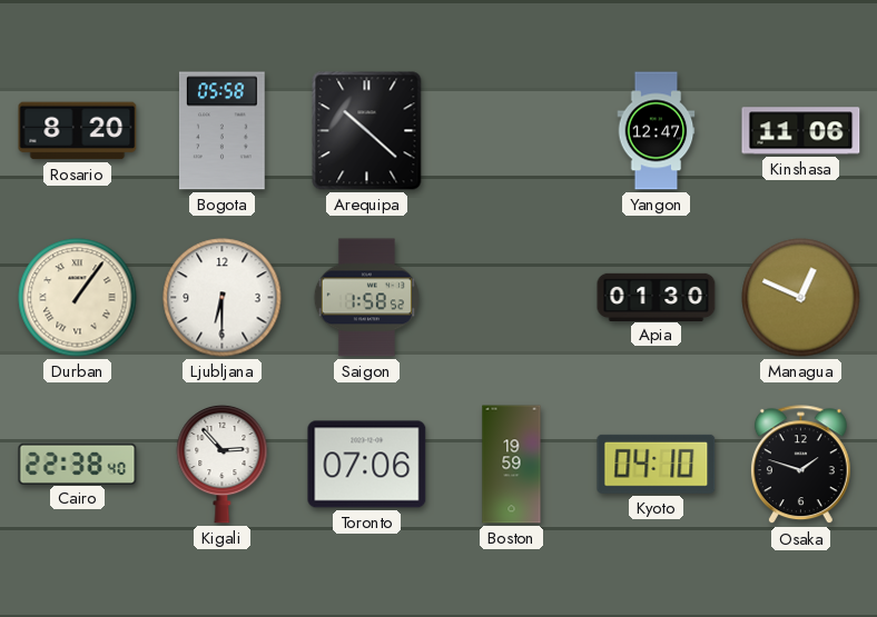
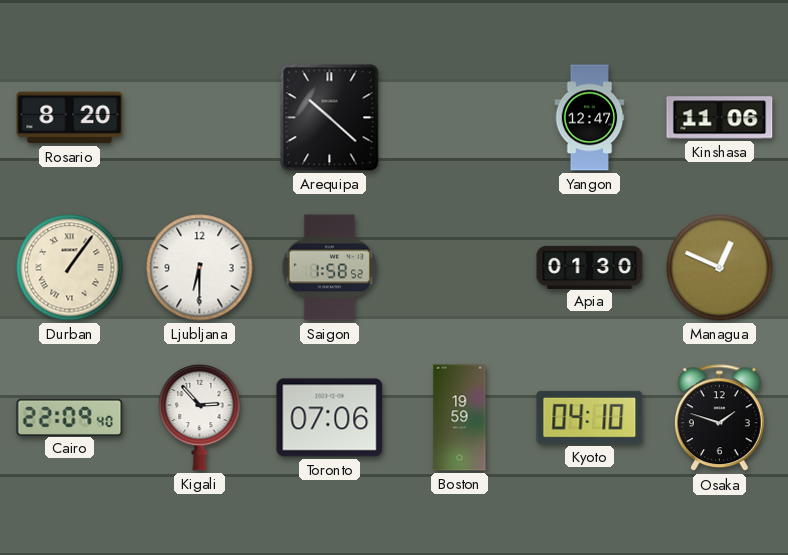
Bogota: 05:58 -> none (221, 131)
Cairo: 22:38 -> 22:09 (70, 417)
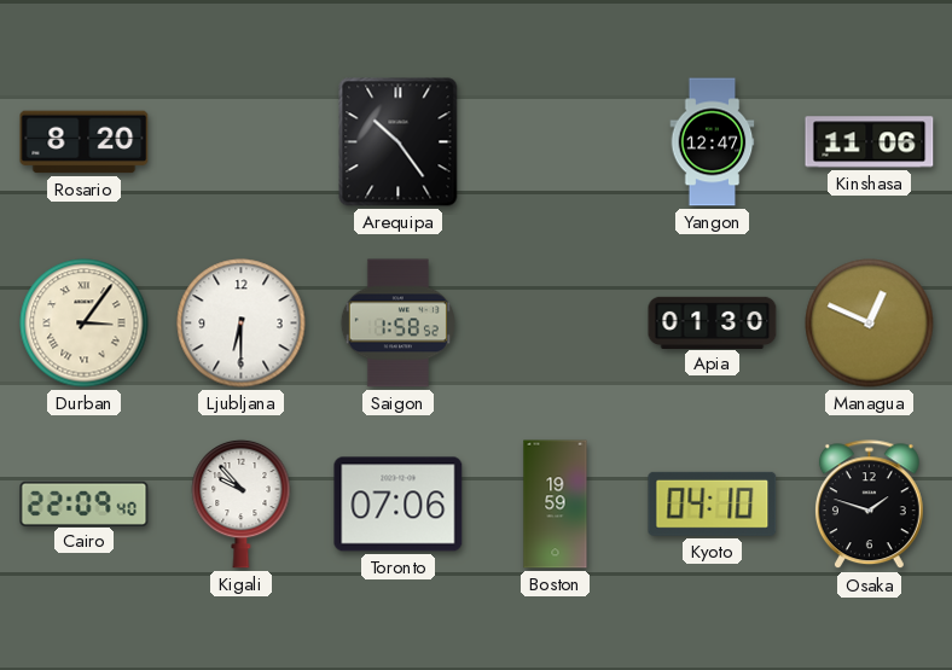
Arequipa: 10:22 -> 10:24 (399, 142)
Durban: 1:06 -> 3:06 (85, 324)
Kigali: 2:53 -> 9:53 (242, 503)
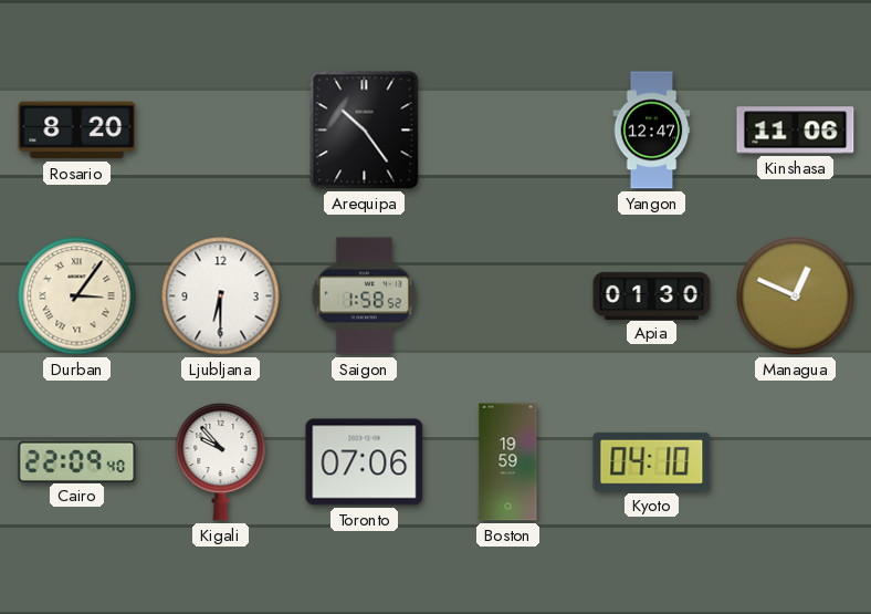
Osaka: 1:48 -> none (869, 505)
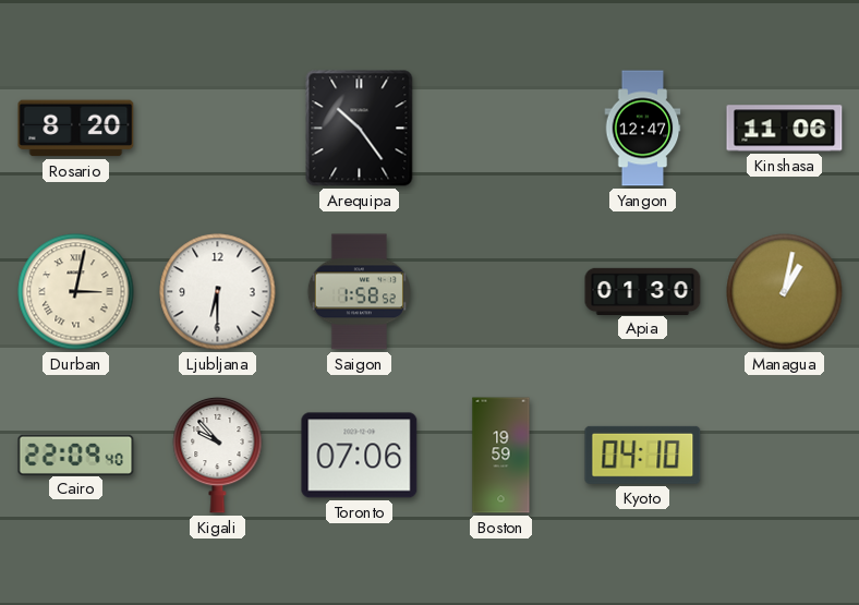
Durban: 3:06 -> 3:02 (76, 292)
Managua: 12:49 -> 1:02 (785, 292)
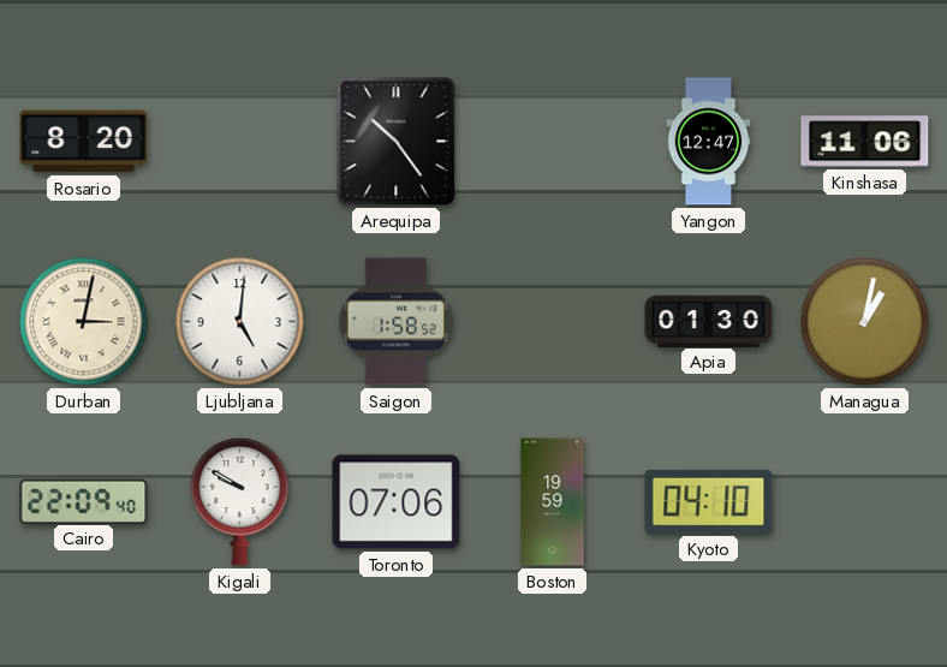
Ljubljana: 6:30 -> 5:01 (240, 322)
Kigali: 9:53 -> 9:50 (240, 501)
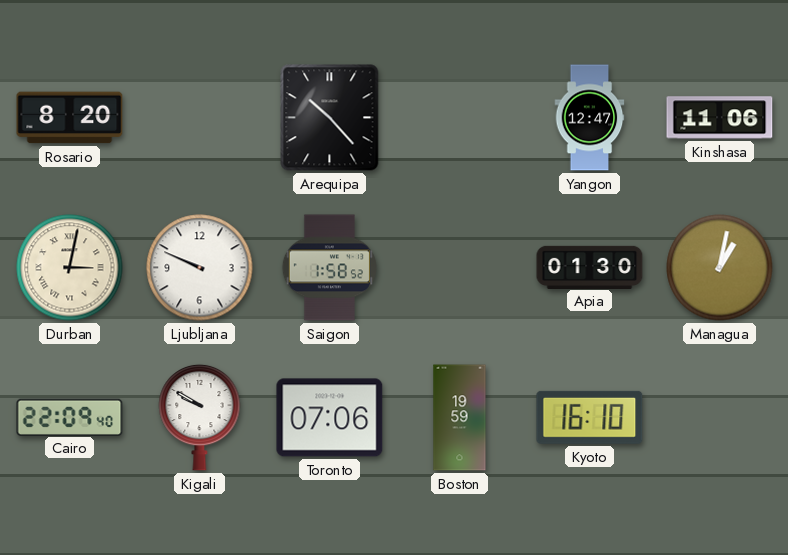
Arequipa: 10:24 -> 10:23 (330, 118)
Ljubljana: 5:01 -> 9:49 (200, 268)
Kyoto: 04:10 -> 16:10 (590, 417)
